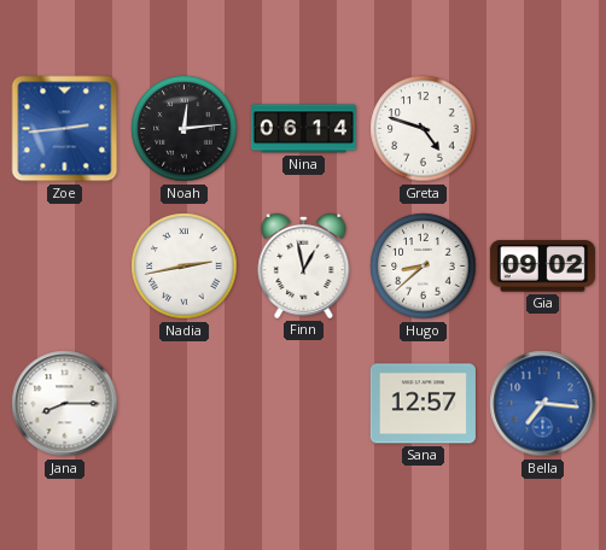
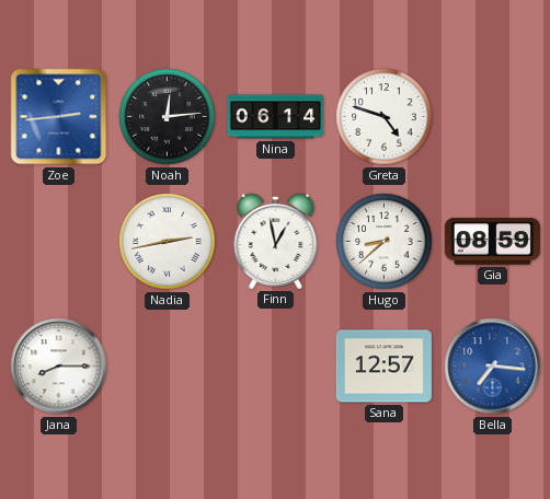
Gia: 09:02 -> 08:59 (492, 242)
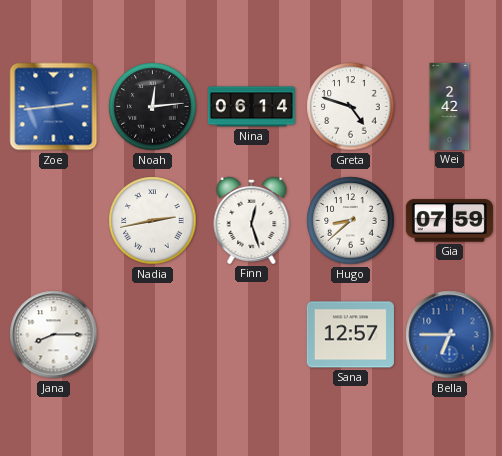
Wei: none -> 2:42 (450, 106)
Finn: 12:58 -> 12:27 (252, 220)
Gia: 08:59 -> 07:59 (449, 221)
Bella: 7:16 -> 6:45 (450, 335)
